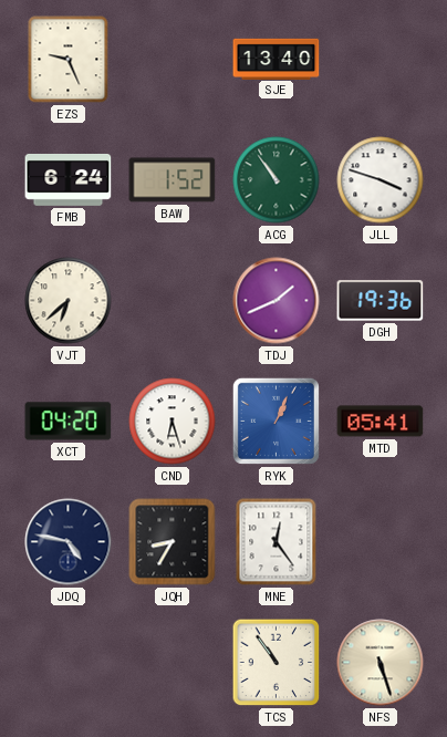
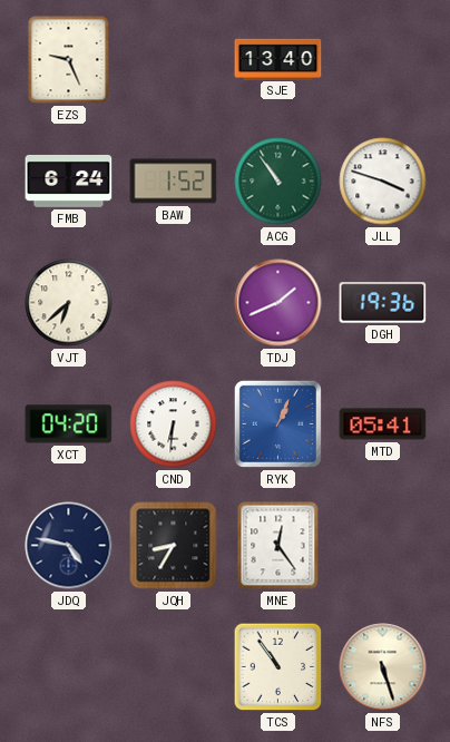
CND: 6:27 -> 6:31 (174, 424)
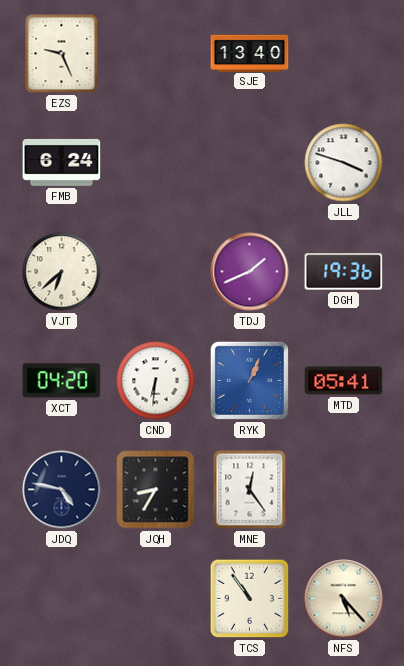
BAW: 1:52 -> none (174, 182)
ACG: 10:54 -> none (278, 182)
NFS: 5:27 -> 5:23 (344, 599)
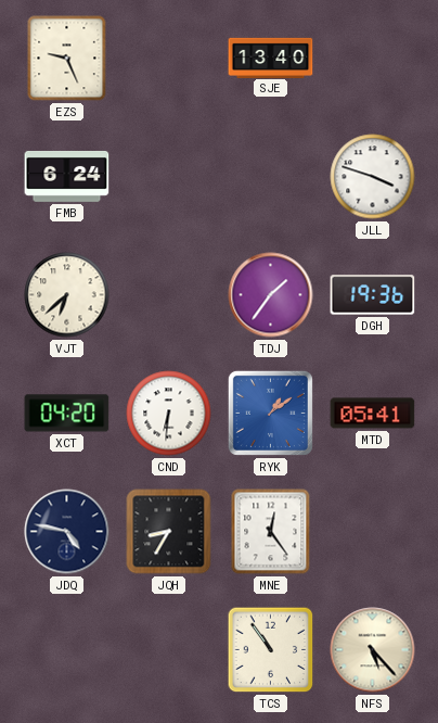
TDJ: 1:41 -> 1:36 (271, 295)
RYK: 1:04 -> 1:09 (270, 413)
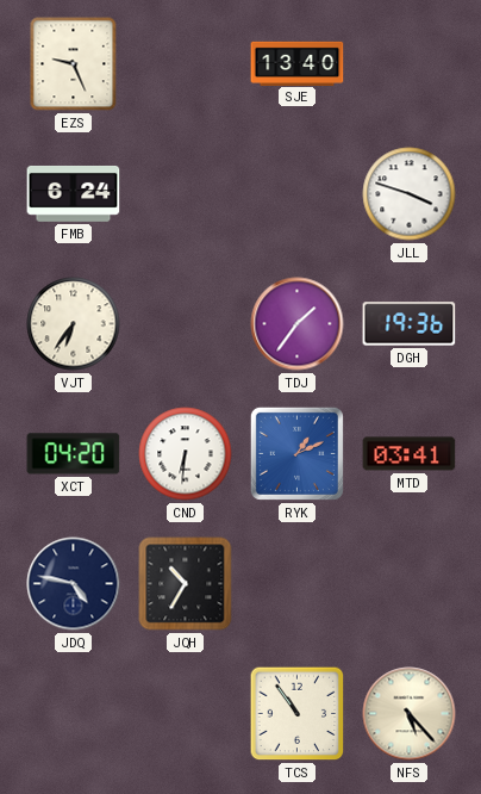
VJT: 6:38 -> 6:36 (74, 324)
RYK: 1:09 -> 1:11 (296, 453)
MTD: 05:41 -> 03:41 (410, 454)
JQH: 8:35 -> 10:35 (186, 584)
MNE: 12:24 -> none (271, 532)
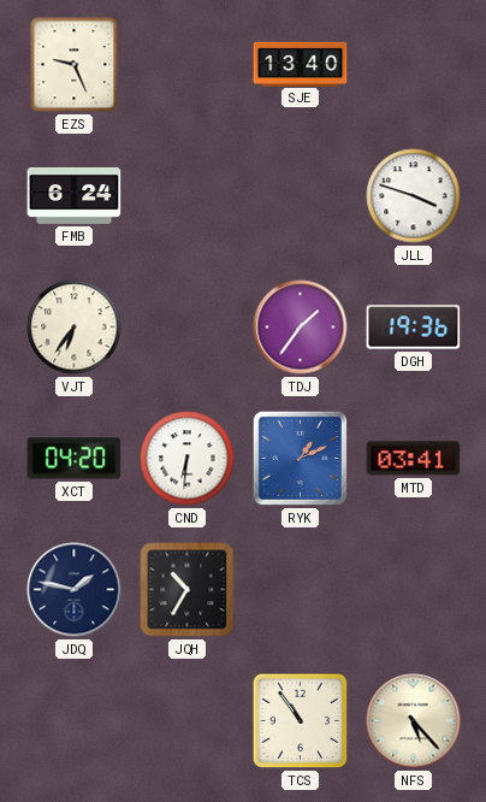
JDQ: 4:47 -> 1:47 (75, 590)
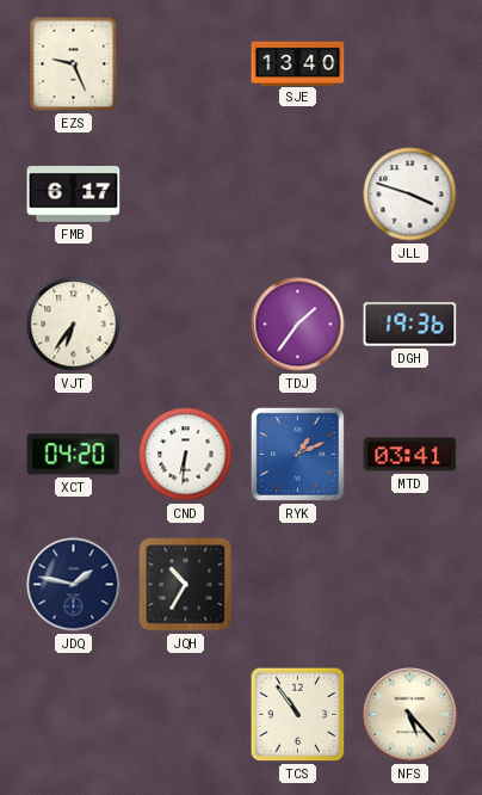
FMB: 6:24 -> 6:17 (74, 193)
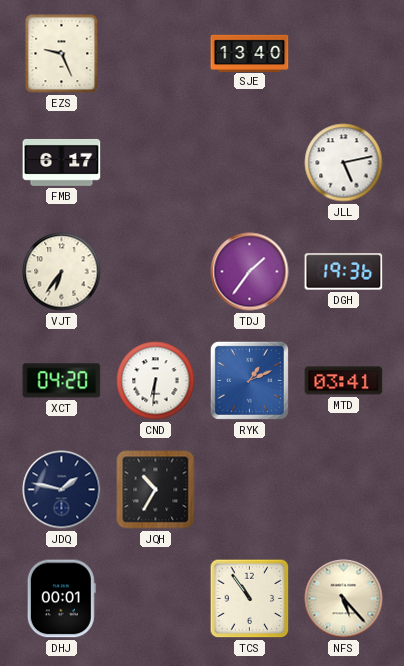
JLL: 3:48 -> 5:13 (344, 163)
DHJ: none -> 00:01 (61, 599)
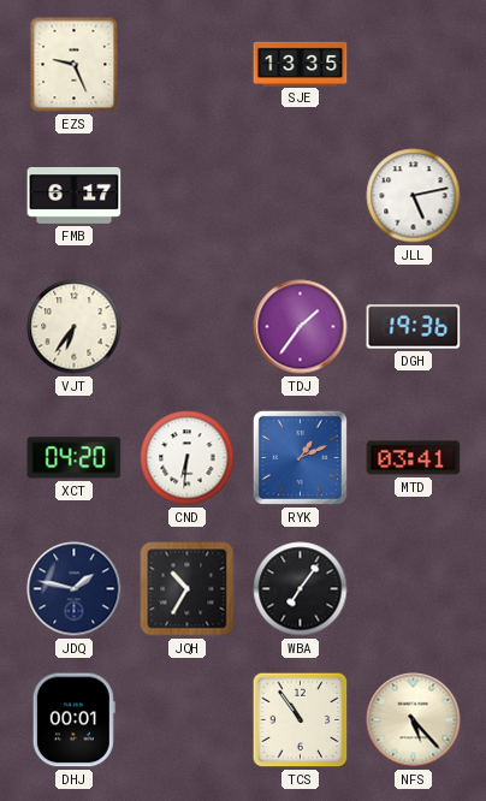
SJE: 13:40 -> 13:35 (301, 64)
WBA: none -> 7:06 (301, 589)
